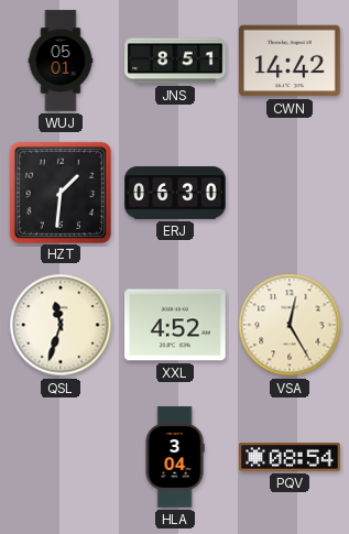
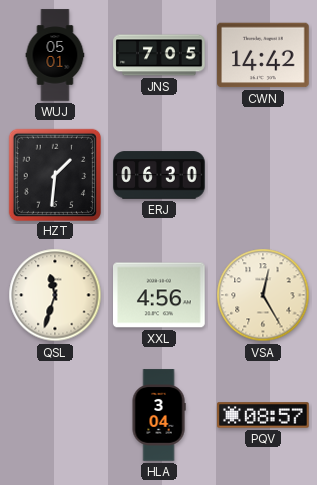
JNS: 8:51 -> 7:05 (159, 55)
XXL: 4:52 -> 4:56 (159, 295)
PQV: 08:54 -> 08:57 (263, 415)
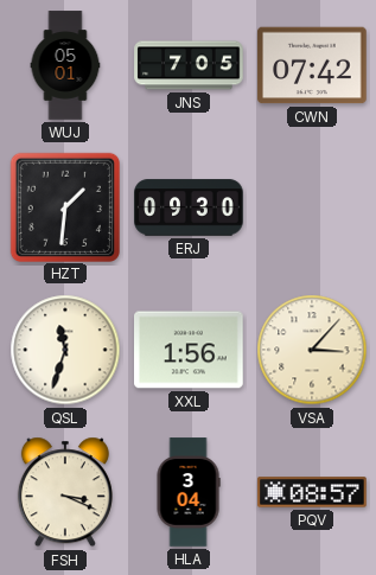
CWN: 14:42 -> 07:42 (312, 65)
ERJ: 06:30 -> 09:30 (189, 207)
XXL: 4:56 -> 1:56 (189, 350)
VSA: 12:25 -> 3:07 (312, 350)
FSH: none -> 3:19 (65, 492)
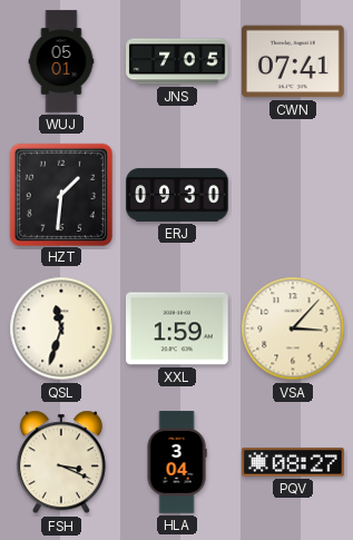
CWN: 07:42 -> 07:41 (293, 61)
XXL: 1:56 -> 1:59 (177, 328)
PQV: 08:57 -> 08:27 (293, 462)
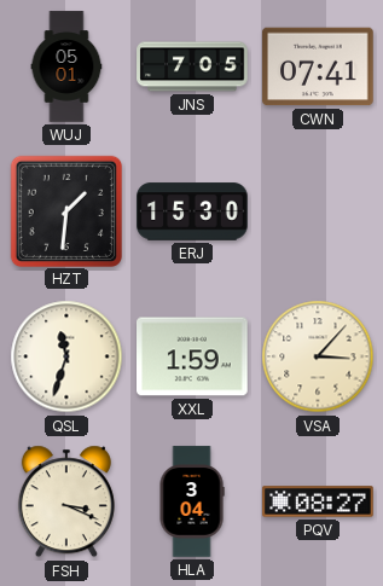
ERJ: 09:30 -> 15:30 (192, 211)
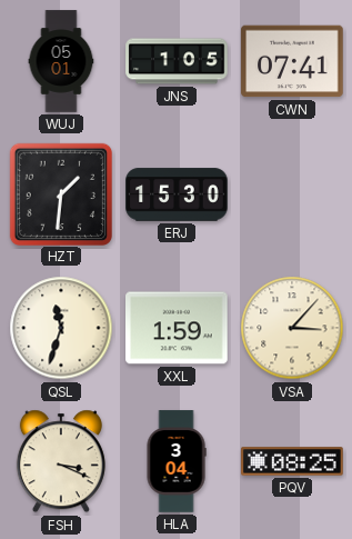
JNS: 7:05 -> 1:05 (177, 61)
PQV: 08:27 -> 08:25 (292, 461)
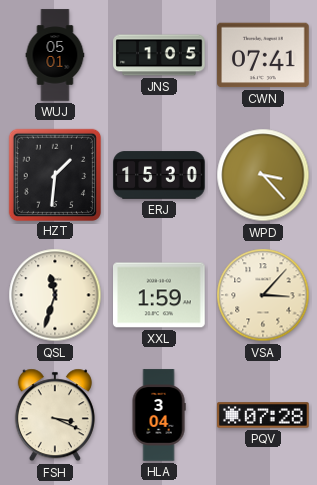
WPD: none -> 3:23 (263, 175)
PQV: 08:25 -> 07:28 (263, 415)
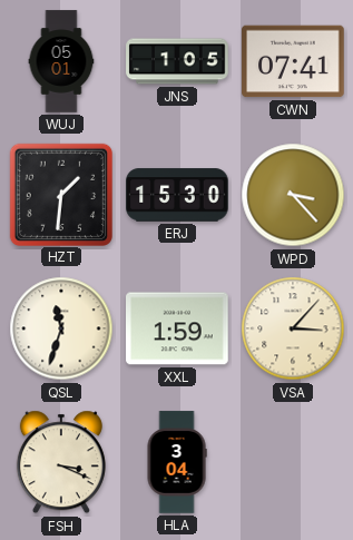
PQV: 07:28 -> none (263, 415)
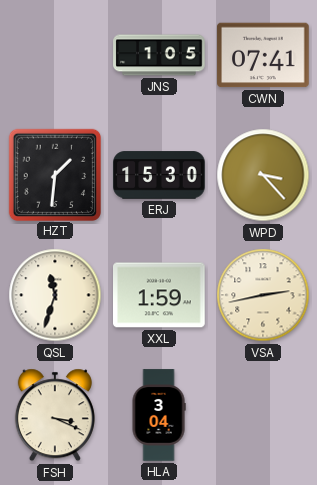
WUJ: 05:01 -> none (61, 61)
VSA: 3:07 -> 2:43 (263, 295)
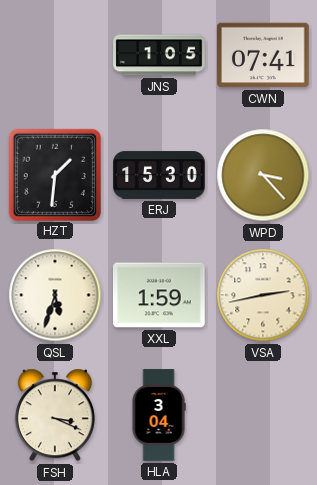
QSL: 11:33 -> 5:33 (55, 295)
